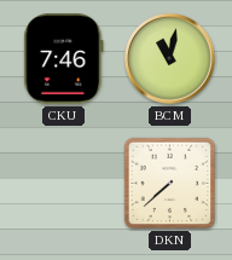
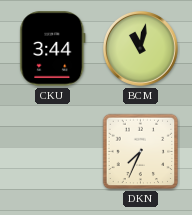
CKU: 7:46 -> 3:44 (53, 49)
DKN: 7:38 -> 7:34 (141, 152)
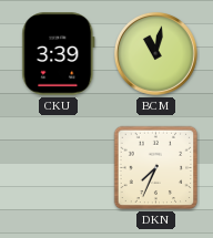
CKU: 3:44 -> 3:39 (59, 54)
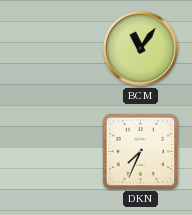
CKU: 3:39 -> none (59, 54)
BCM: 11:02 -> 11:06 (141, 49)
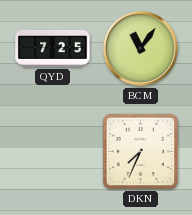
QYD: none -> 7:25 (53, 48)
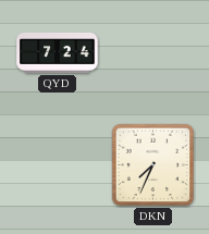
QYD: 7:25 -> 7:24 (58, 52)
BCM: 11:06 -> none (141, 49)
